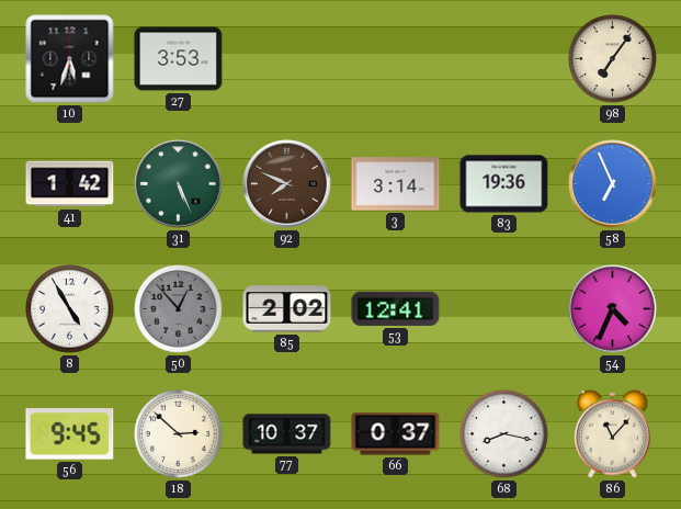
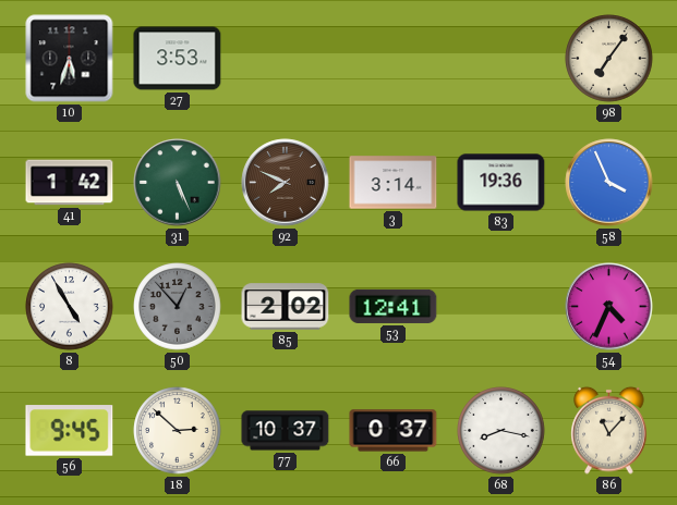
58: 6:56 -> 3:56 (609, 183)
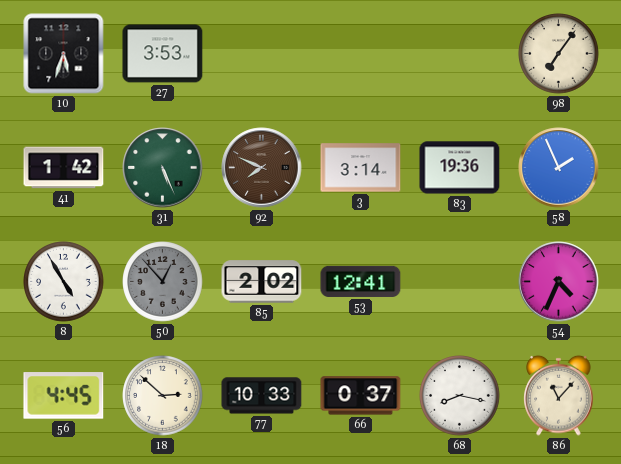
58: 3:56 -> 1:56 (559, 168)
56: 9:45 -> 4:45 (64, 396)
77: 10:37 -> 10:33 (262, 396)
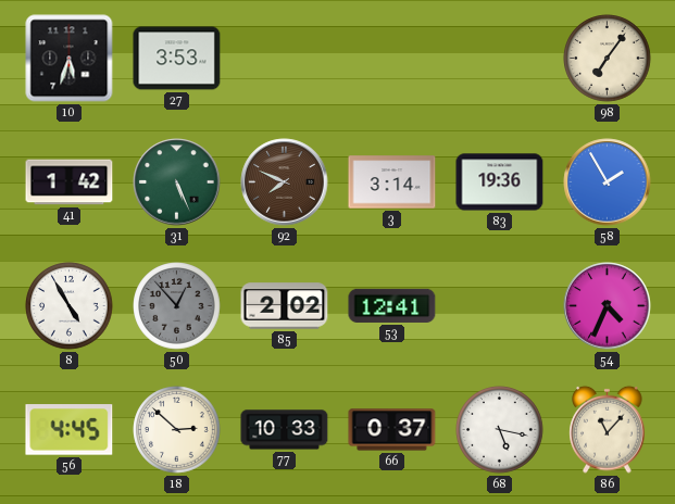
58: 1:56 -> 1:55 (608, 182)
68: 8:17 -> 5:17 (500, 430)
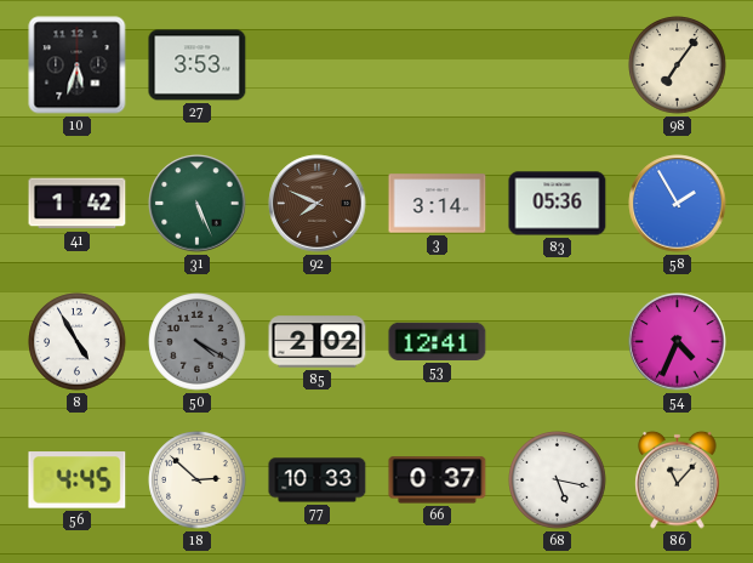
83: 19:36 -> 05:36 (558, 204)
50: 12:53 -> 4:20 (198, 342)
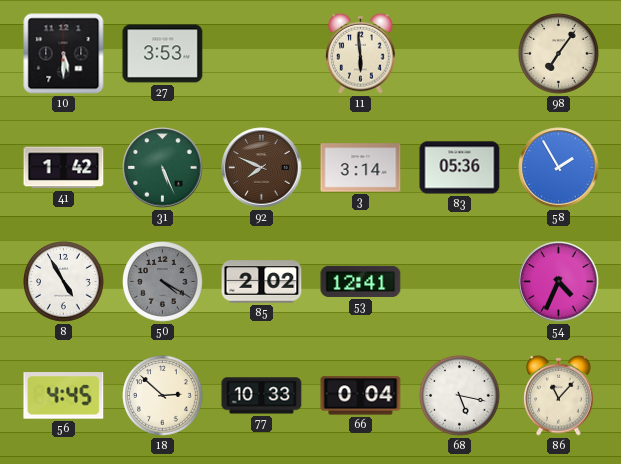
10: 5:33 -> 5:30 (64, 54)
11: none -> 5:59 (361, 53)
66: 0:37 -> 0:04 (361, 396)
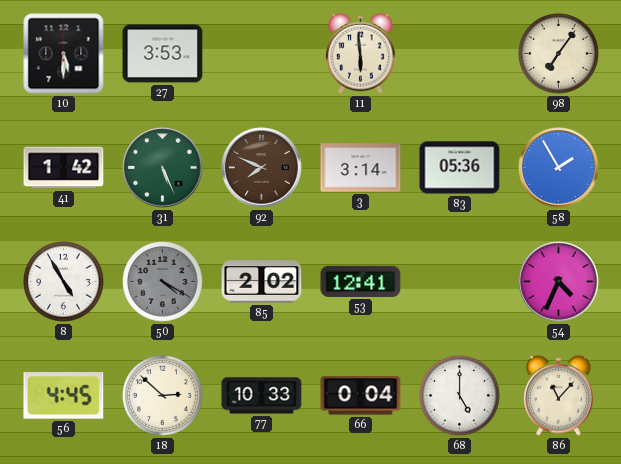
68: 5:17 -> 5:00 (460, 396)
